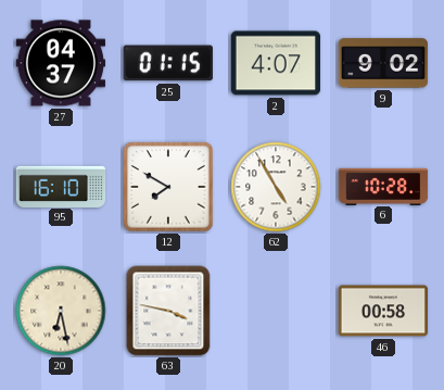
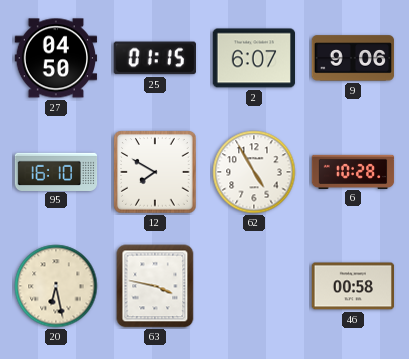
27: 04:37 -> 04:50 (56, 58)
2: 4:07 -> 6:07 (254, 58)
9: 9:02 -> 9:06 (353, 58)
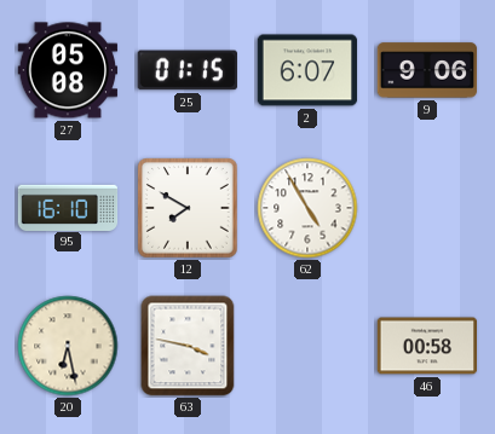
27: 04:50 -> 05:08 (68, 70)
6: 10:28 -> none (353, 171)
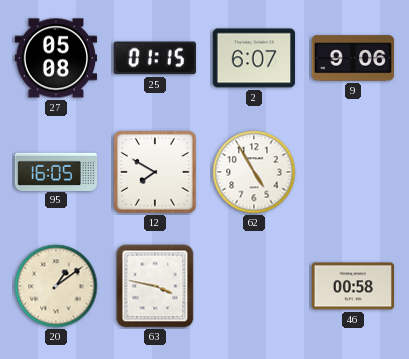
95: 16:10 -> 16:05 (56, 171)
20: 6:28 -> 1:09 (56, 286)
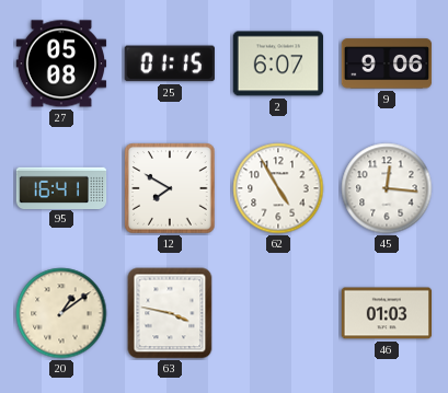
95: 16:05 -> 16:41 (61, 187)
45: none -> 12:16 (387, 188)
46: 00:58 -> 01:03 (387, 313)
